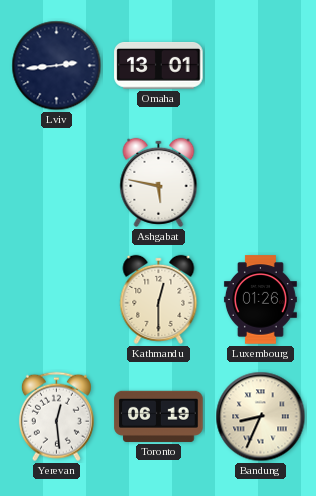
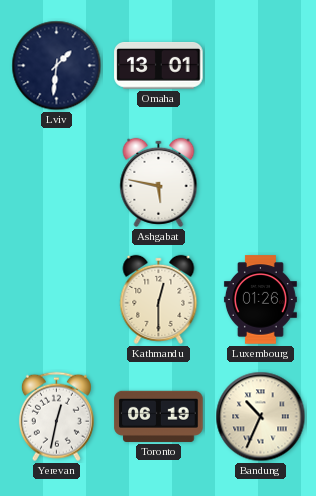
Lviv: 2:44 -> 1:31 (57, 66)
Yerevan: 12:29 -> 12:32 (56, 417)
Bandung: 8:34 -> 10:34 (261, 417)
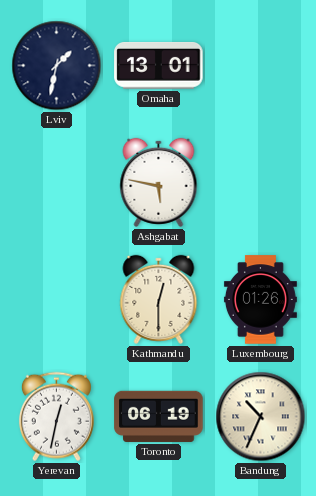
Lviv: 1:31 -> 1:32 (57, 66)
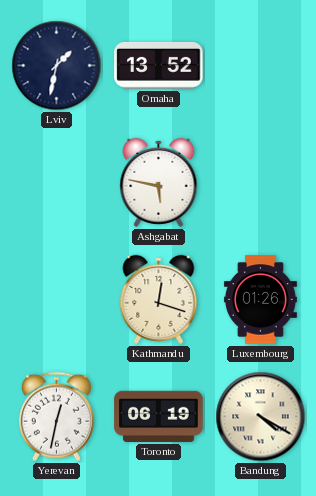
Omaha: 13:01 -> 13:52 (159, 66)
Kathmandu: 12:30 -> 12:18 (159, 299)
Bandung: 10:34 -> 4:20 (261, 417)
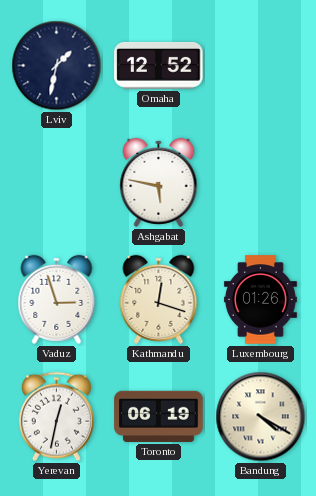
Omaha: 13:52 -> 12:52 (159, 66)
Vaduz: none -> 2:57 (57, 299)
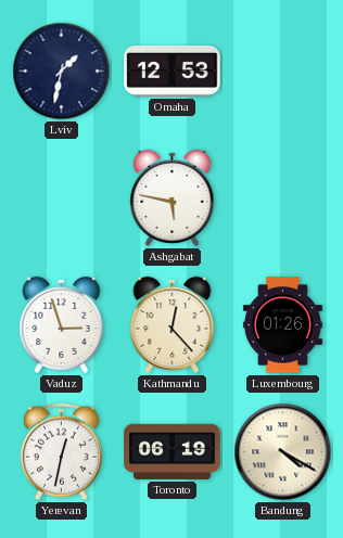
Omaha: 12:52 -> 12:53 (173, 72)
Kathmandu: 12:18 -> 12:23 (173, 324)
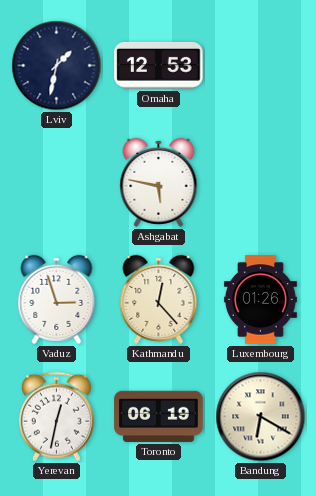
Bandung: 4:20 -> 6:20 (261, 417)
